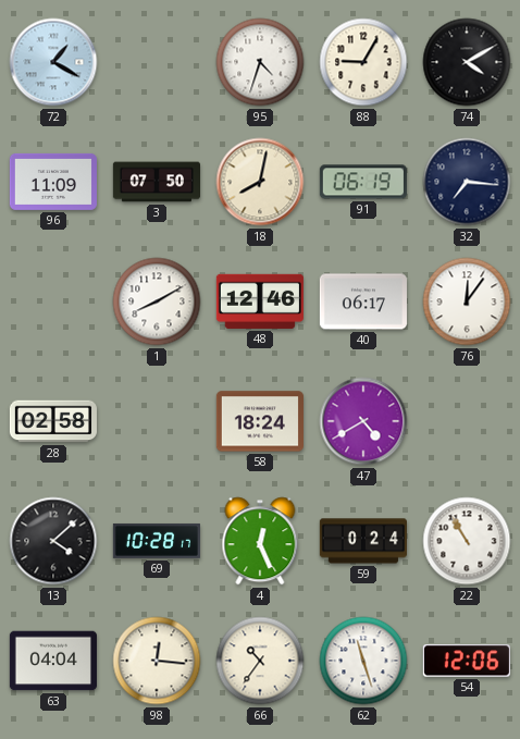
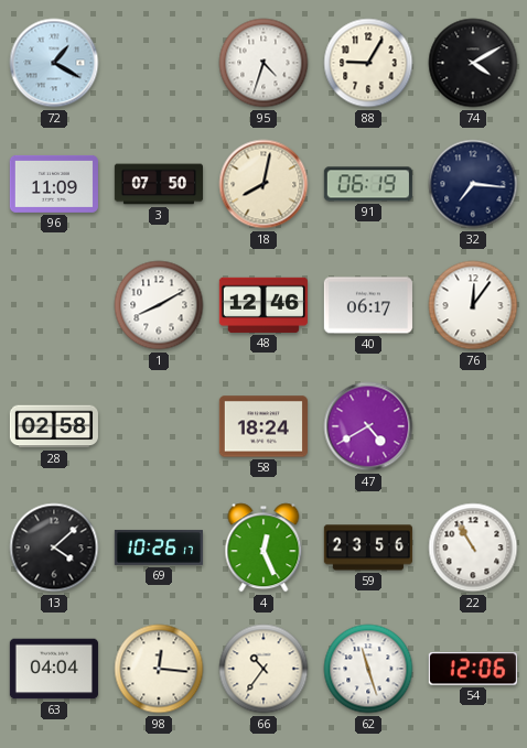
69: 10:28 -> 10:26 (159, 548)
59: 0:24 -> 23:56 (368, 548)
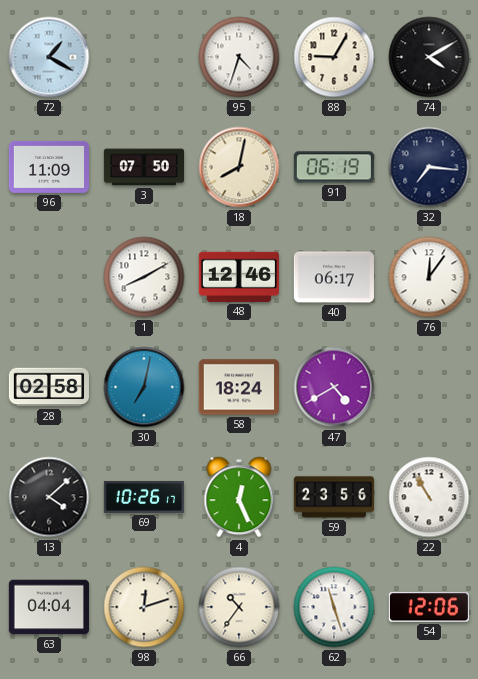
30: none -> 7:02 (144, 387)
98: 12:16 -> 12:12 (144, 607)
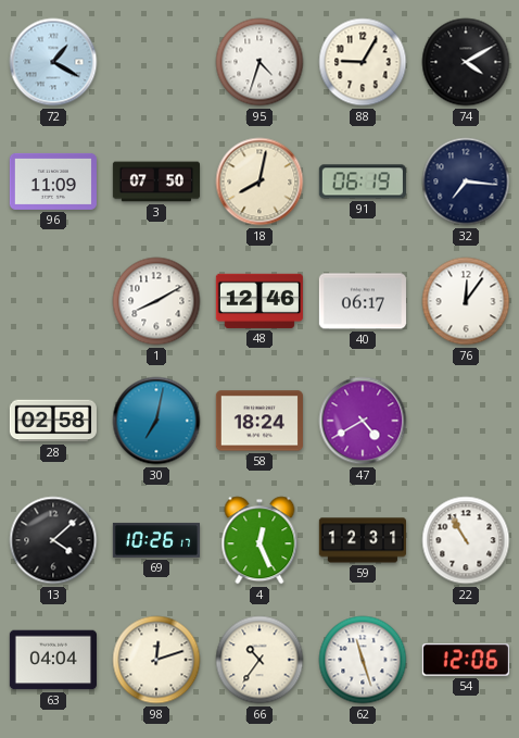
59: 23:56 -> 12:31 (363, 540)
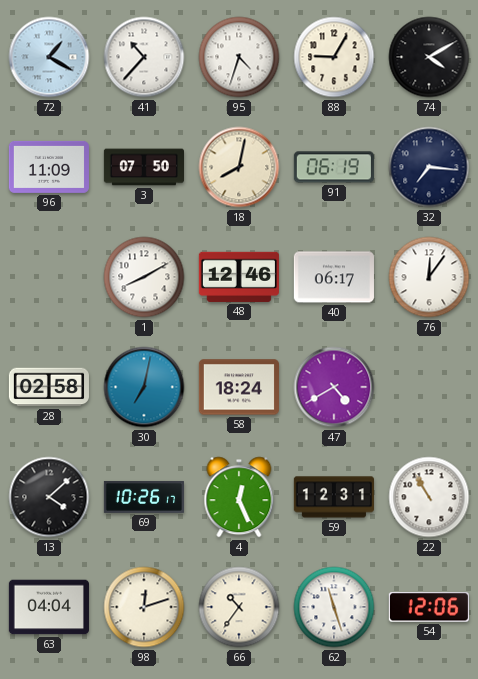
41: none -> 10:37 (144, 57)
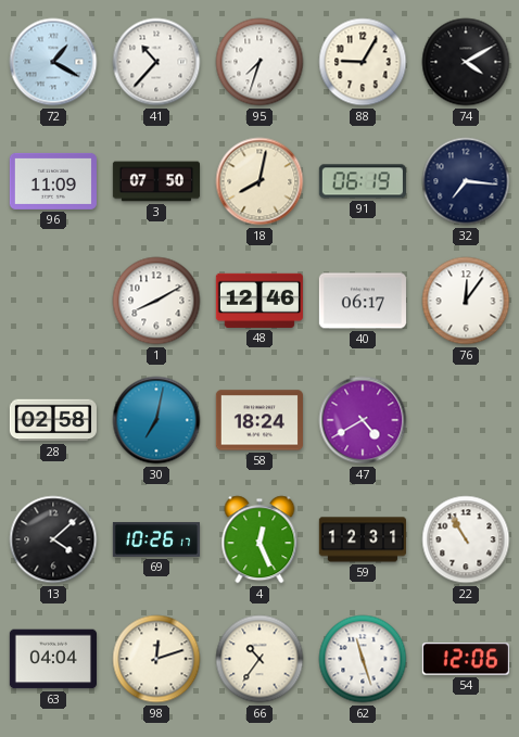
95: 4:33 -> 7:33 (259, 62)
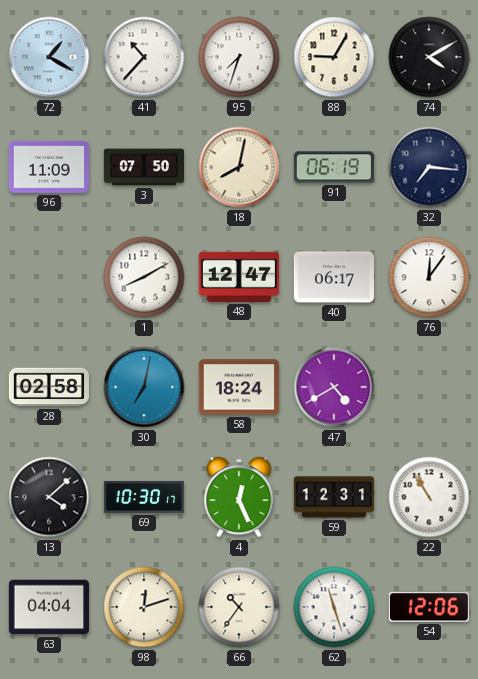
48: 12:46 -> 12:47 (239, 277)
69: 10:26 -> 10:30 (144, 497)
